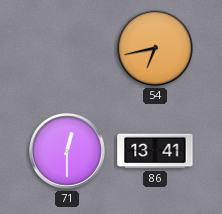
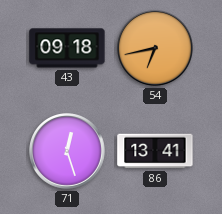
43: none -> 09:18 (67, 48)
71: 12:30 -> 12:27 (68, 152)
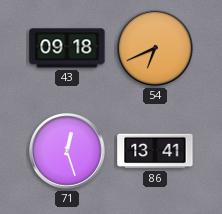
54: 6:43 -> 6:41 (156, 49)
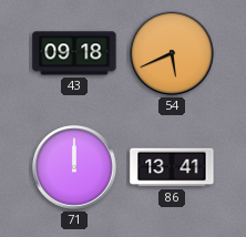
54: 6:41 -> 5:41 (173, 54)
71: 12:27 -> 12:00 (75, 168)
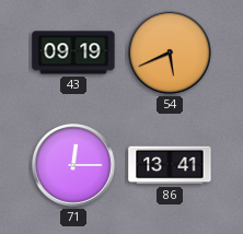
43: 09:18 -> 09:19 (73, 52)
71: 12:00 -> 12:15 (74, 166)
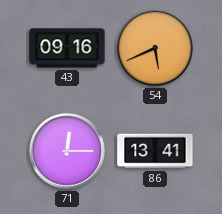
43: 09:19 -> 09:16 (67, 48)
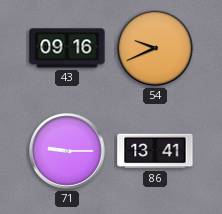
54: 5:41 -> 9:41 (156, 49)
71: 12:15 -> 9:15 (68, 152)
